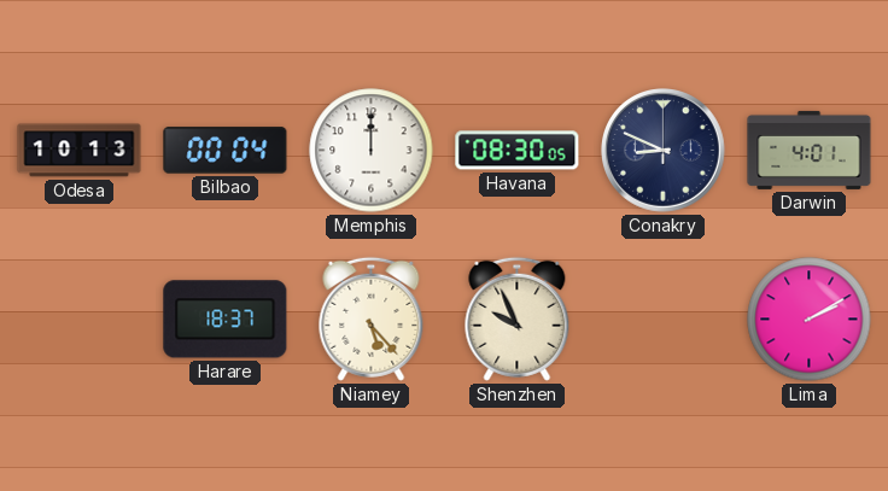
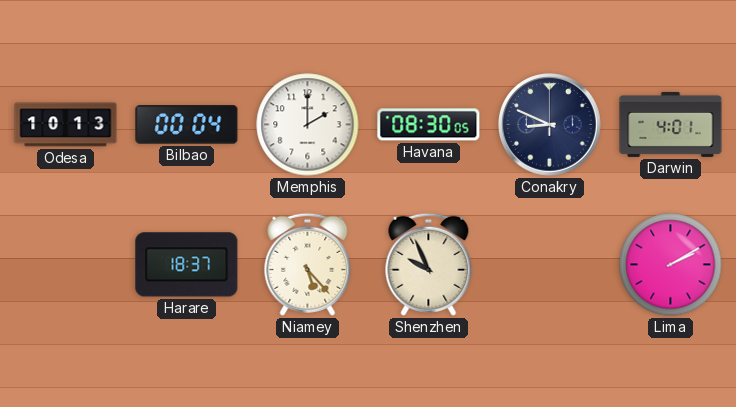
Memphis: 12:00 -> 2:00 (308, 125)
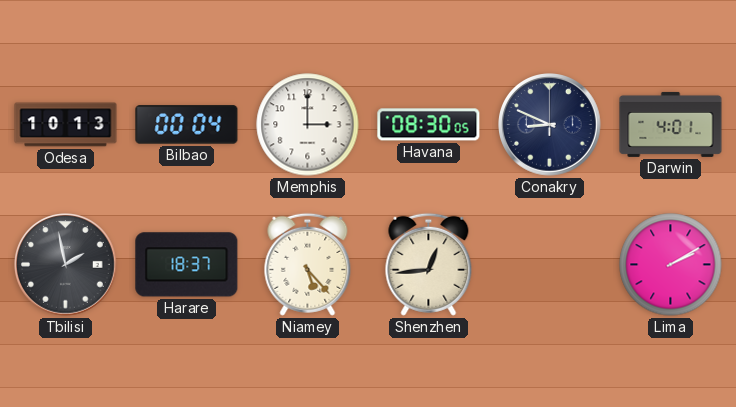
Memphis: 2:00 -> 3:00 (308, 125)
Tbilisi: none -> 1:58 (66, 265)
Shenzhen: 9:56 -> 12:44 (429, 264)
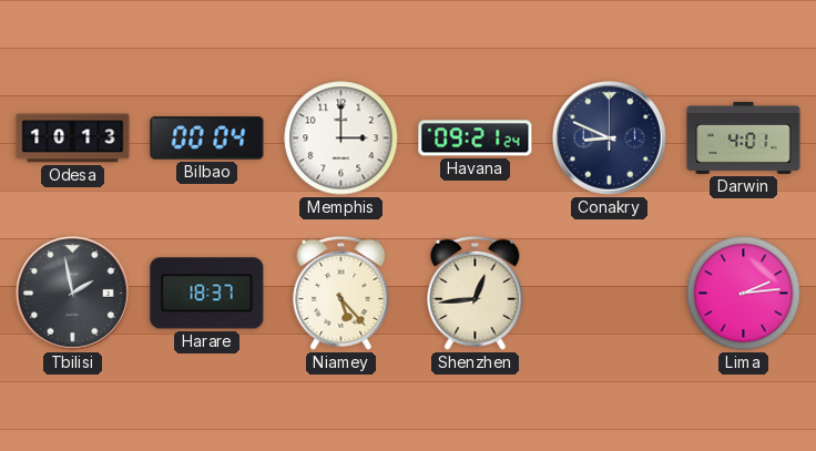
Havana: 08:30 -> 09:21 (476, 139)
Lima: 2:10 -> 2:14 (744, 294)
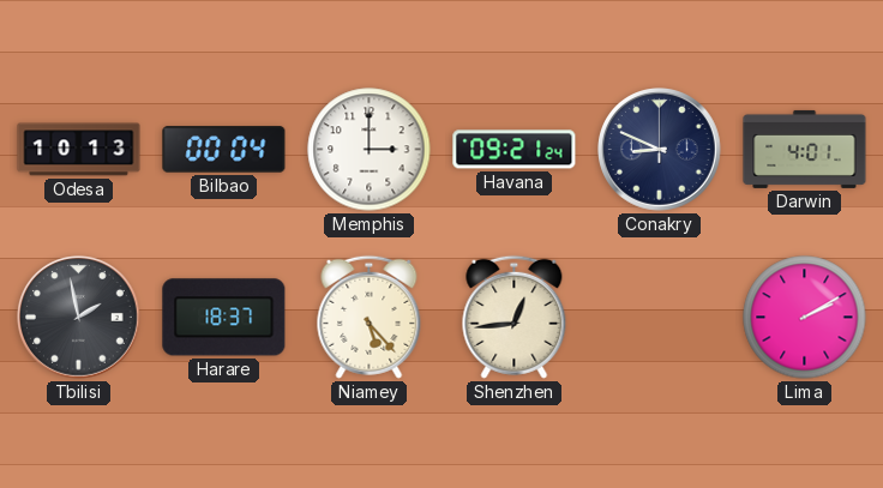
Lima: 2:14 -> 2:10 (805, 318)
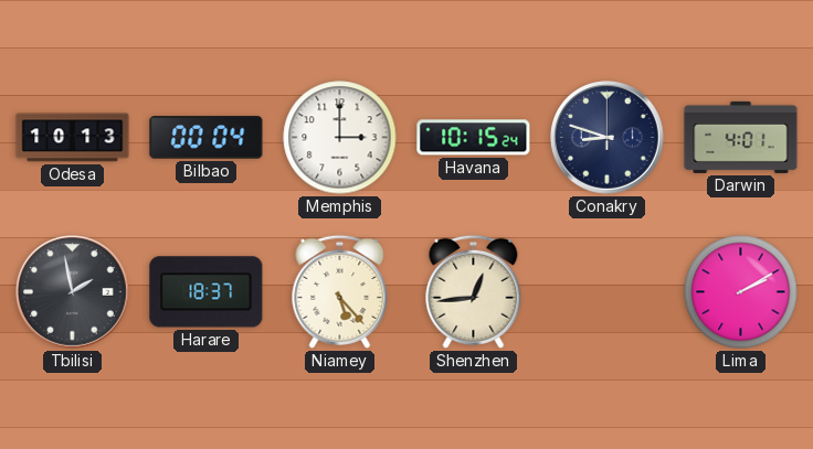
Havana: 09:21 -> 10:15 (474, 138)
Conakry: 8:49 -> 8:48 (608, 138)
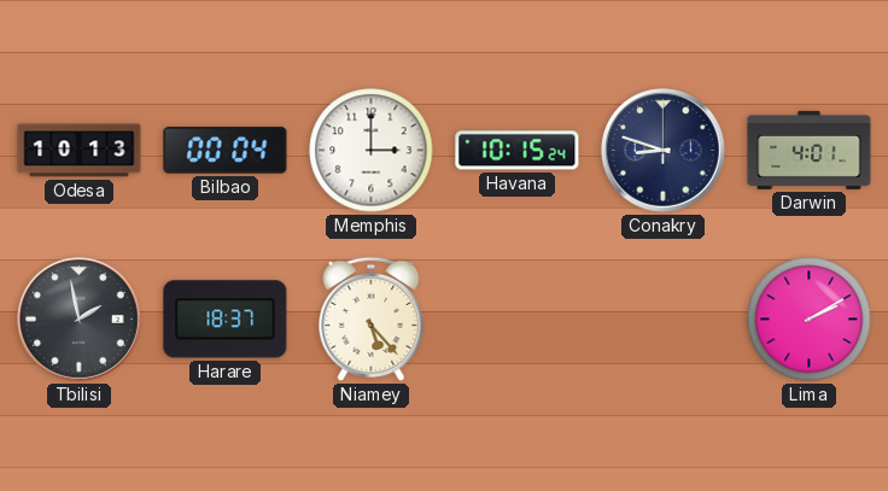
Shenzhen: 12:44 -> none (474, 291)
